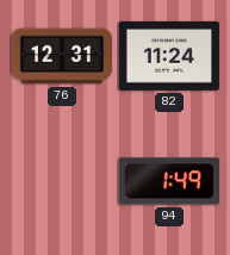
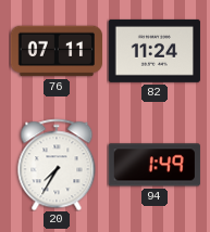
76: 12:31 -> 07:11 (55, 51)
20: none -> 7:35 (57, 165)
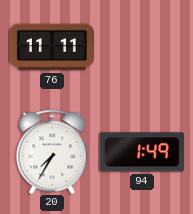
76: 07:11 -> 11:11 (51, 47)
82: 11:24 -> none (155, 51)
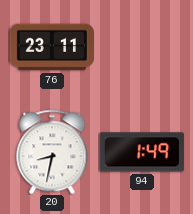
76: 11:11 -> 23:11 (51, 47)
20: 7:35 -> 8:32 (52, 152)
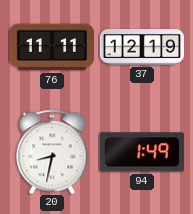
76: 23:11 -> 11:11 (51, 47)
37: none -> 12:19 (141, 47)
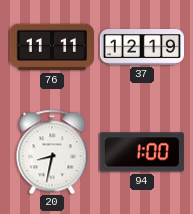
94: 1:49 -> 1:00 (142, 152)
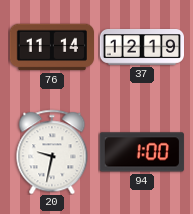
76: 11:11 -> 11:14 (51, 47)
20: 8:32 -> 9:32 (52, 152)
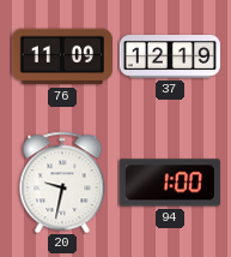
76: 11:14 -> 11:09 (61, 56)
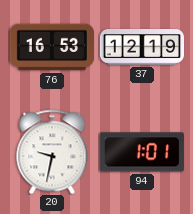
76: 11:09 -> 16:53 (51, 47)
94: 1:00 -> 1:01 (142, 152)
